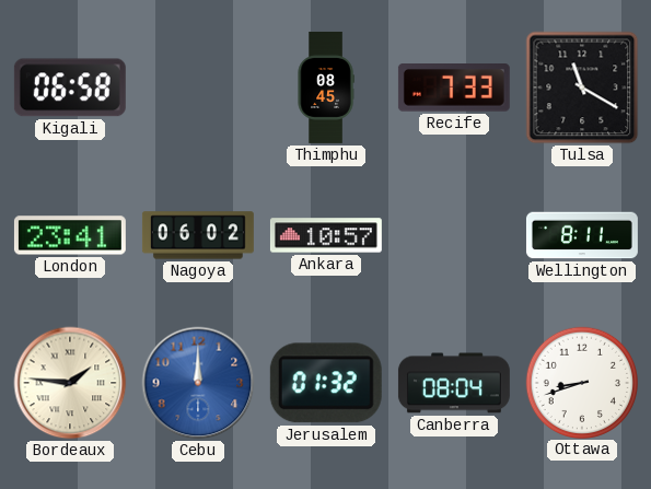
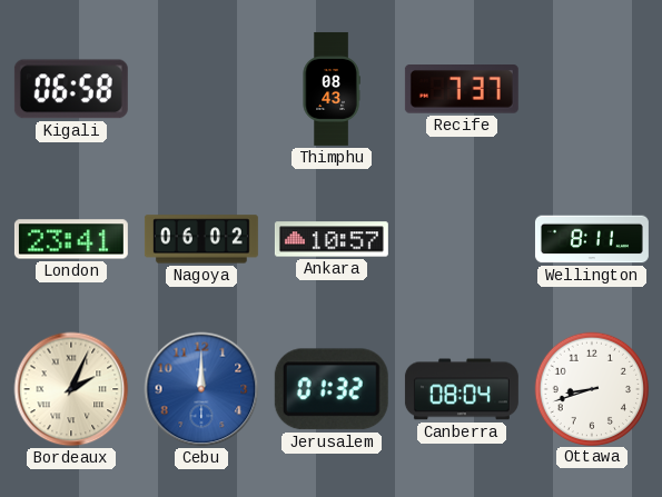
Thimphu: 08:45 -> 08:43 (332, 89)
Recife: 7:33 -> 7:37 (462, 89)
Tulsa: 11:20 -> none (582, 88)
Bordeaux: 1:46 -> 2:04 (71, 389)
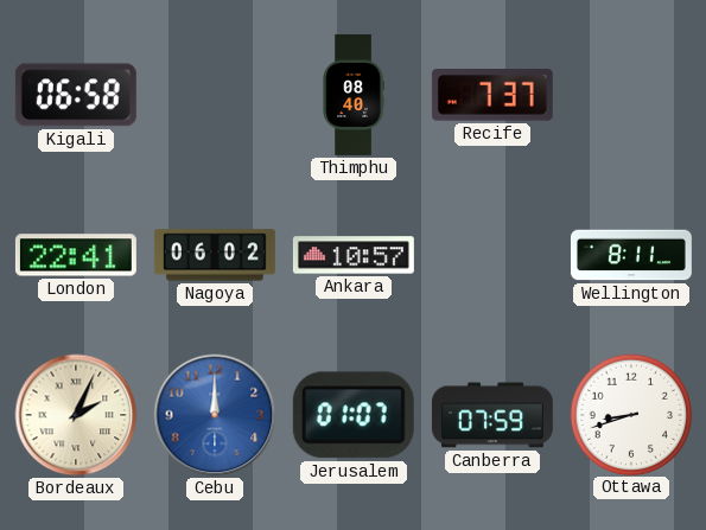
Thimphu: 08:43 -> 08:40 (354, 95)
London: 23:41 -> 22:41 (76, 255)
Jerusalem: 01:32 -> 01:07 (354, 415)
Canberra: 08:04 -> 07:59 (492, 415)
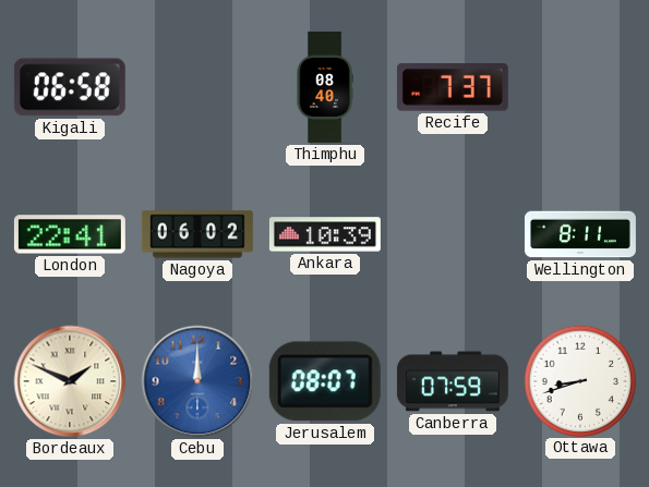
Ankara: 10:57 -> 10:39 (325, 234)
Bordeaux: 2:04 -> 1:49 (70, 381)
Jerusalem: 01:07 -> 08:07 (325, 381)
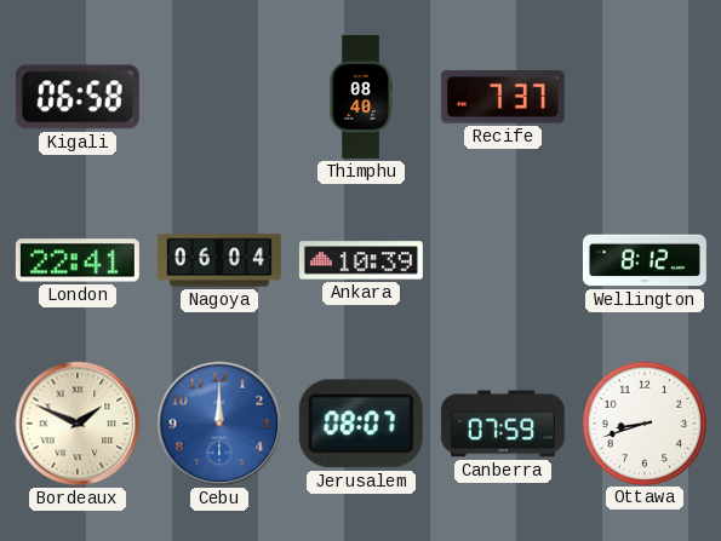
Nagoya: 06:02 -> 06:04 (219, 260)
Wellington: 8:11 -> 8:12 (645, 260)
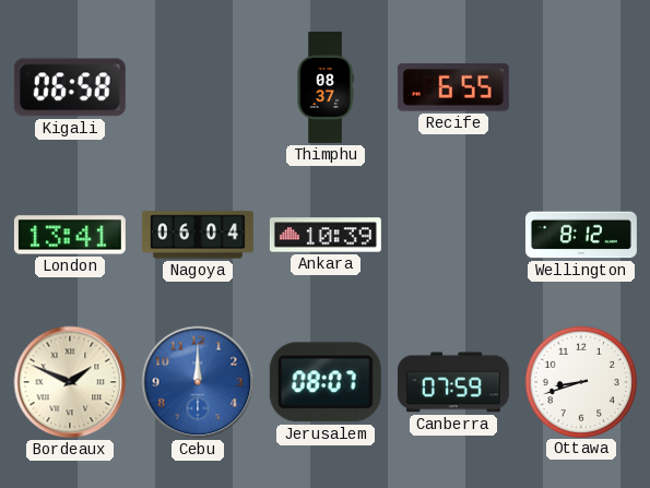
Thimphu: 08:40 -> 08:37 (326, 87)
Recife: 7:37 -> 6:55 (453, 87)
London: 22:41 -> 13:41 (70, 235)
